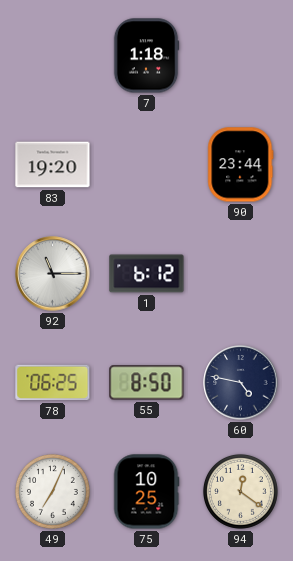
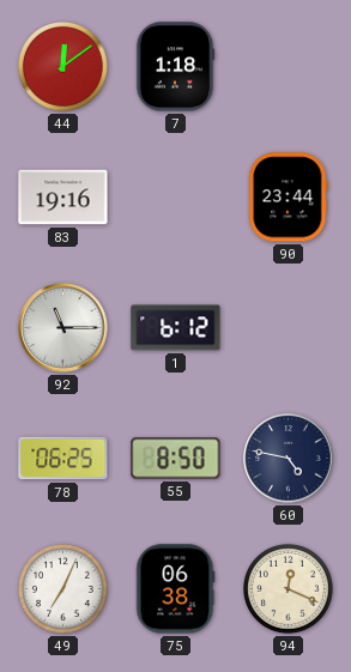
44: none -> 12:09 (62, 66)
83: 19:20 -> 19:16 (63, 198)
75: 10:25 -> 06:38 (175, 589)
94: 12:21 -> 12:19 (288, 588)
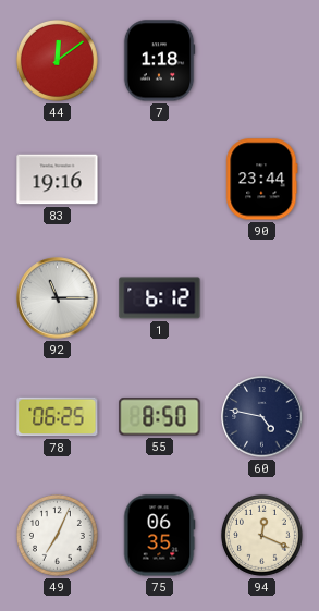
75: 06:38 -> 06:35 (159, 536)
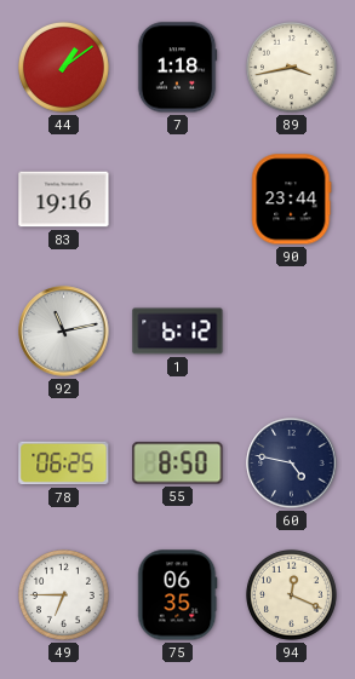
44: 12:09 -> 1:09 (63, 67)
89: none -> 3:43 (291, 67)
92: 11:15 -> 11:13 (64, 332)
49: 7:04 -> 6:45 (63, 594)
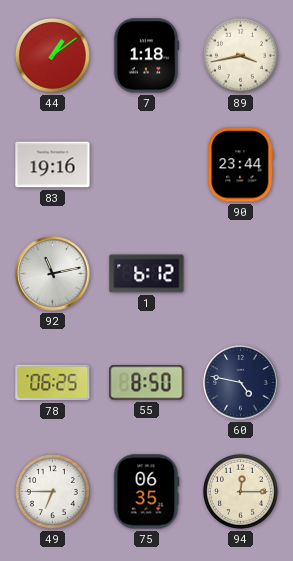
94: 12:19 -> 12:15 (240, 491)
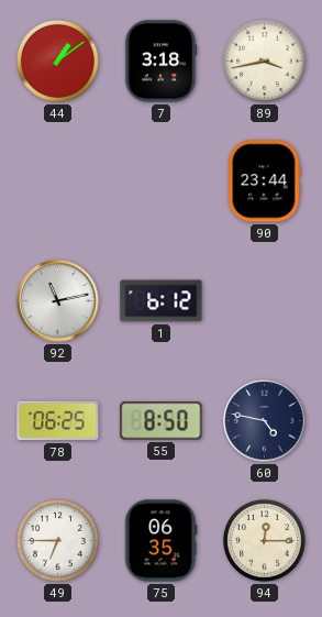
7: 1:18 -> 3:18 (160, 62)
83: 19:16 -> none (53, 165)
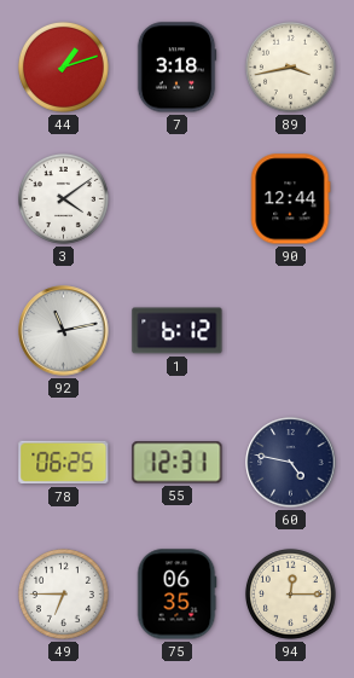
44: 1:09 -> 1:12 (63, 66)
3: none -> 4:09 (63, 198)
90: 23:44 -> 12:44 (291, 199)
55: 8:50 -> 12:31 (178, 463)
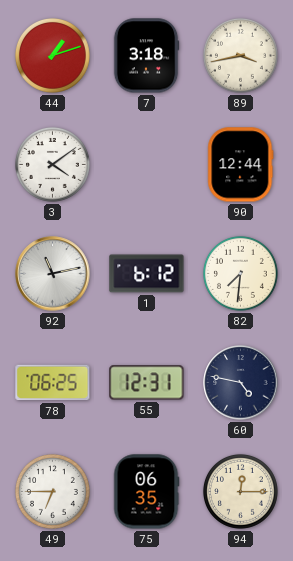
82: none -> 7:31 (240, 273)
